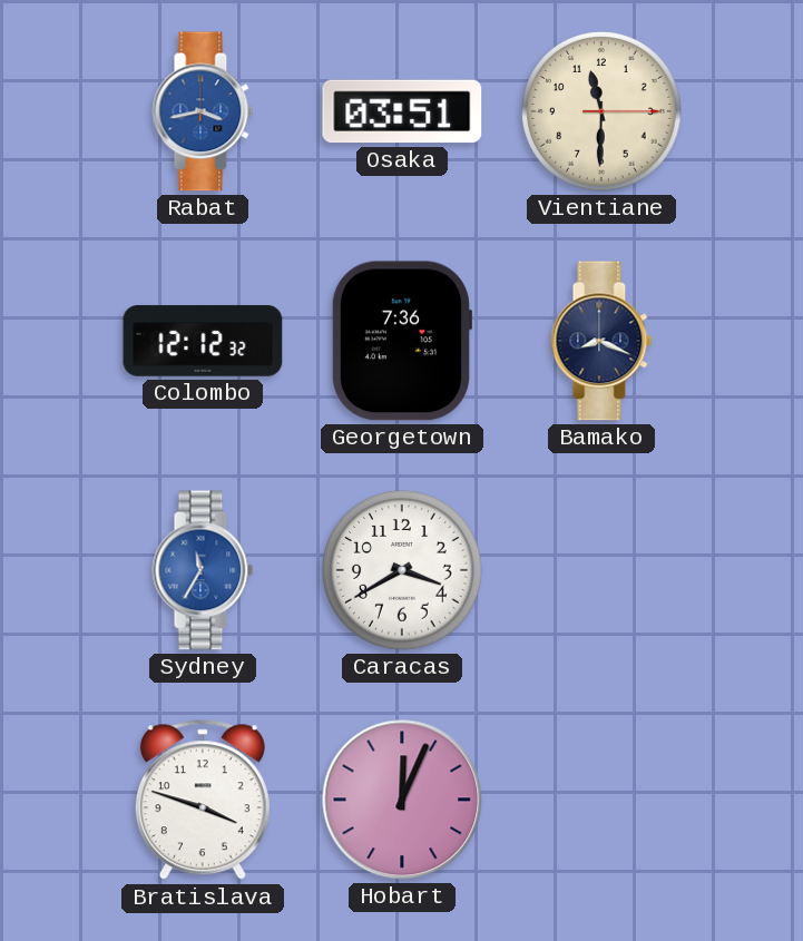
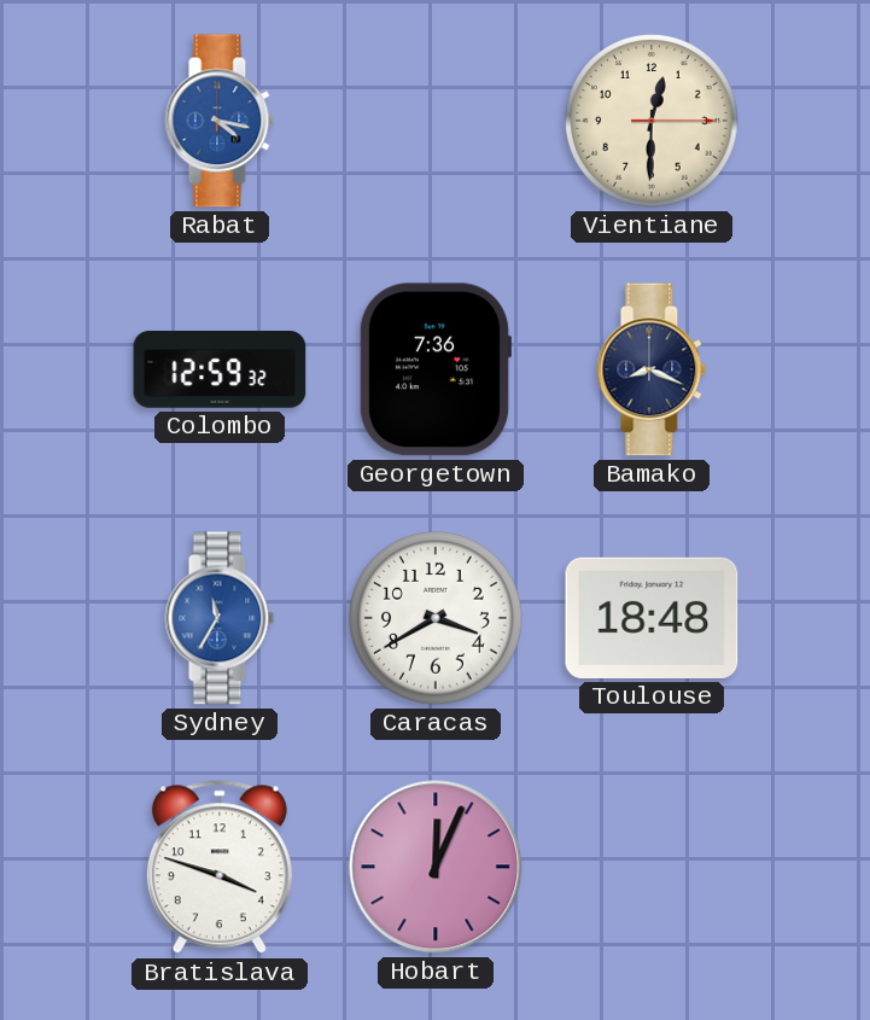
Rabat: 3:43 -> 4:17 (220, 121)
Osaka: 03:51 -> none (402, 111)
Vientiane: 11:30 -> 12:30 (652, 121)
Colombo: 12:12 -> 12:59 (220, 369)
Toulouse: none -> 18:48 (652, 618)
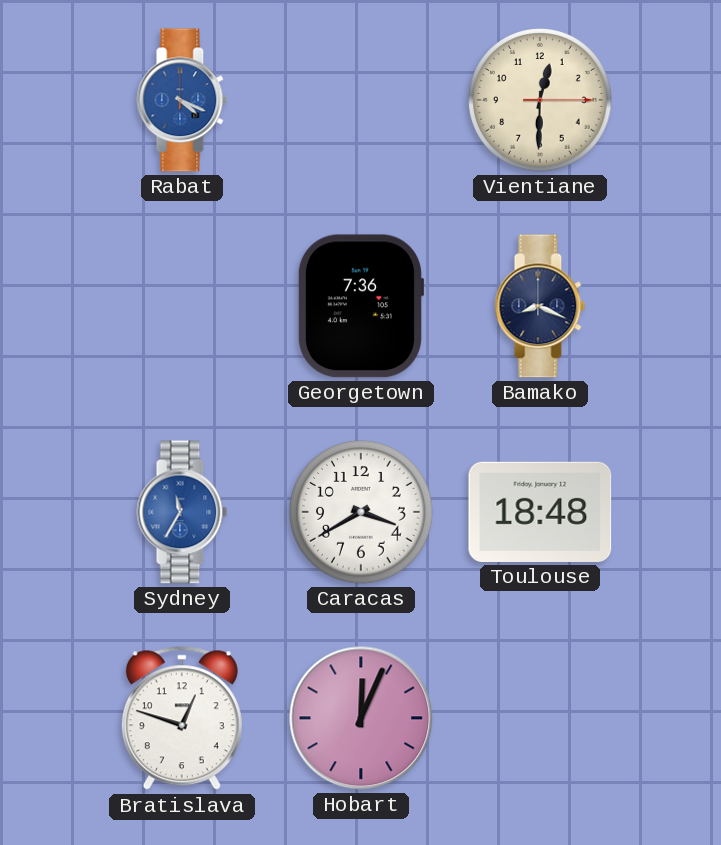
Rabat: 4:17 -> 4:19 (182, 100)
Colombo: 12:59 -> none (220, 369)
Bratislava: 3:48 -> 12:48 (182, 719)
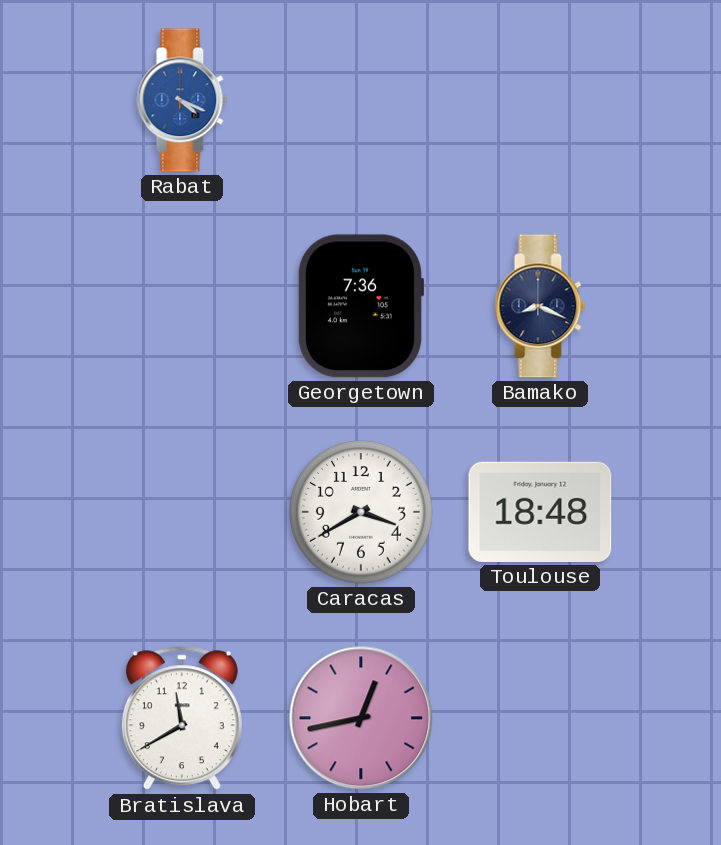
Vientiane: 12:30 -> none (540, 100)
Sydney: 11:35 -> none (182, 512)
Bratislava: 12:48 -> 11:40 (182, 719)
Hobart: 12:04 -> 12:43 (361, 718)
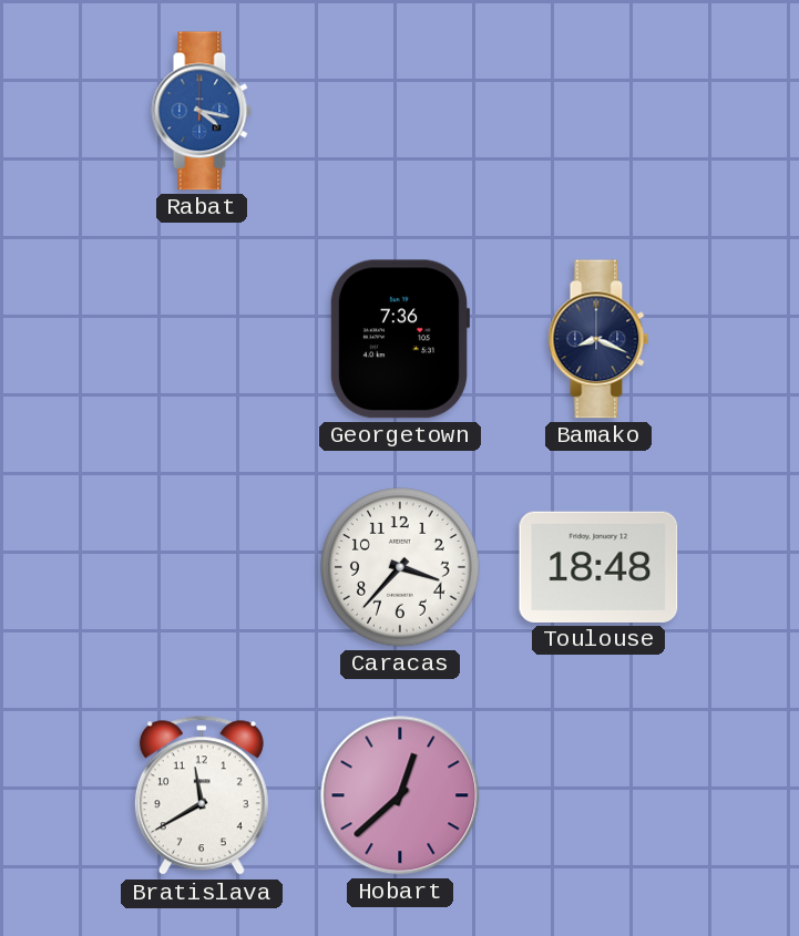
Rabat: 4:19 -> 4:17 (202, 111)
Caracas: 3:40 -> 3:37 (400, 567)
Hobart: 12:43 -> 12:38 (400, 795)
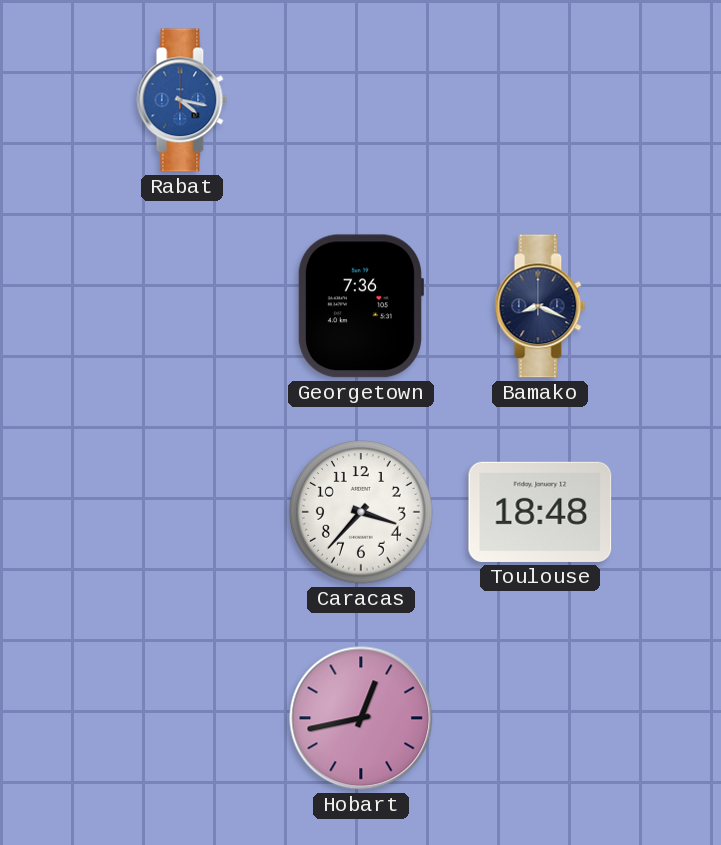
Bratislava: 11:40 -> none (202, 796)
Hobart: 12:38 -> 12:43 (361, 718)
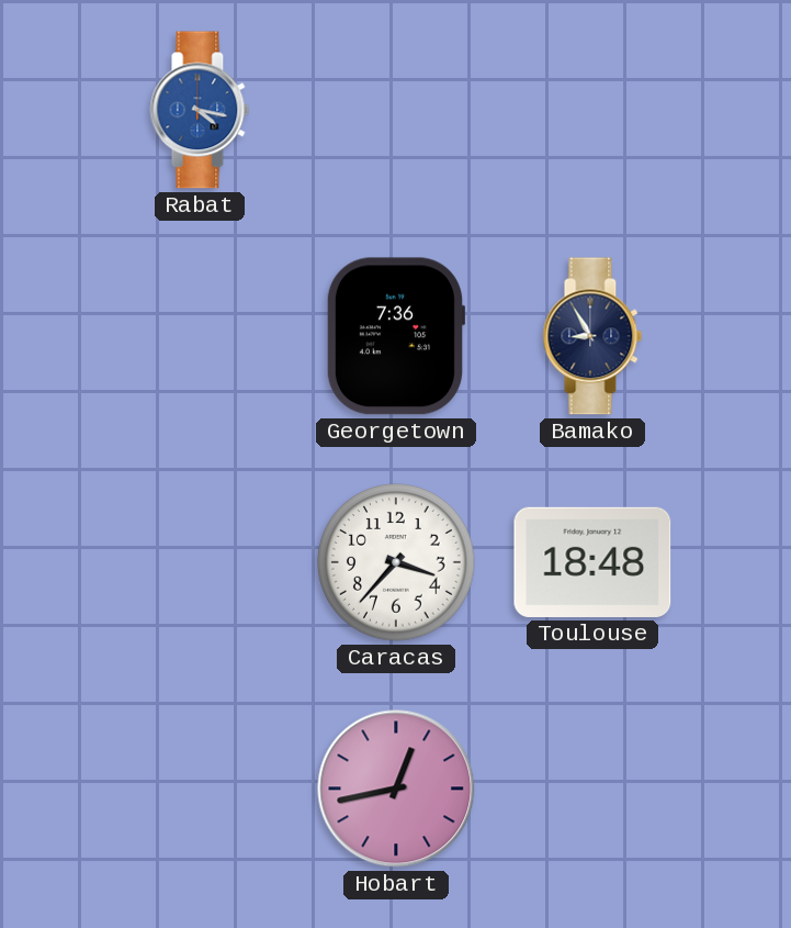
Bamako: 8:19 -> 8:55 (592, 336)
